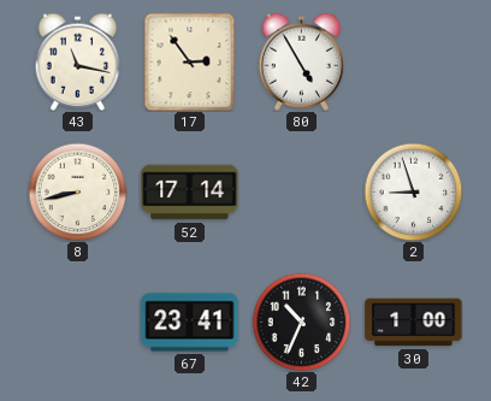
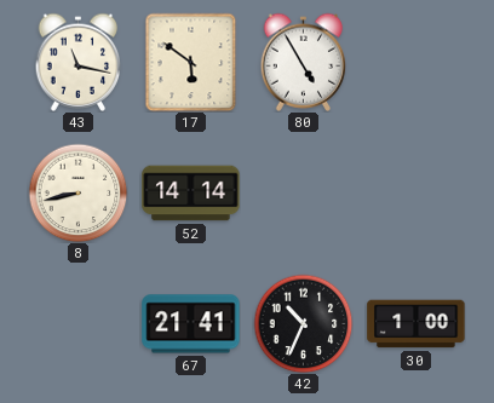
17: 2:54 -> 5:51 (191, 62)
52: 17:14 -> 14:14 (191, 194)
2: 8:57 -> none (413, 191)
67: 23:41 -> 21:41 (191, 324)
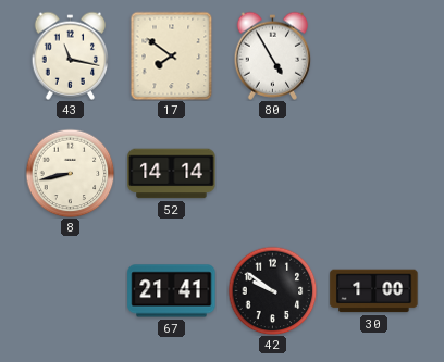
17: 5:51 -> 7:51 (172, 55)
42: 10:34 -> 9:51 (272, 290)
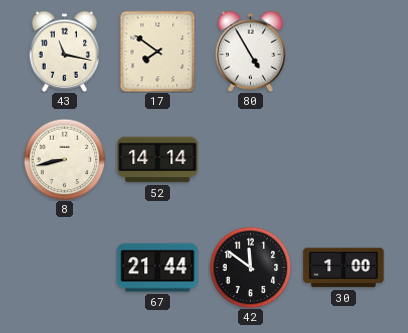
67: 21:41 -> 21:44 (158, 268)
42: 9:51 -> 11:51 (250, 267)
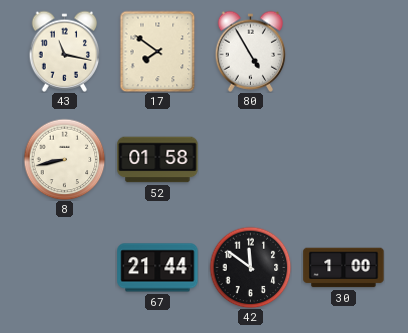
52: 14:14 -> 01:58 (158, 160)
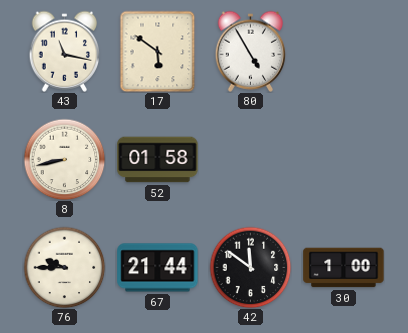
17: 7:51 -> 5:51 (158, 51)
76: none -> 9:45 (64, 267)
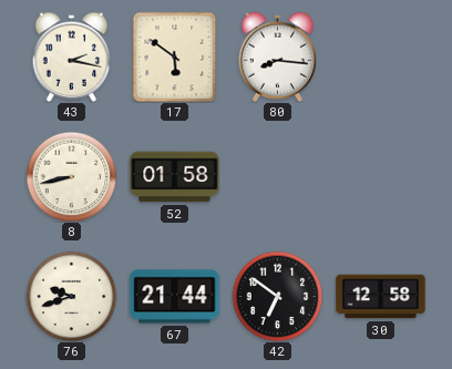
43: 11:17 -> 2:17 (72, 57)
80: 4:55 -> 8:16 (278, 57)
76: 9:45 -> 9:42 (71, 296)
42: 11:51 -> 6:51 (277, 296)
30: 1:00 -> 12:58 (381, 297)
